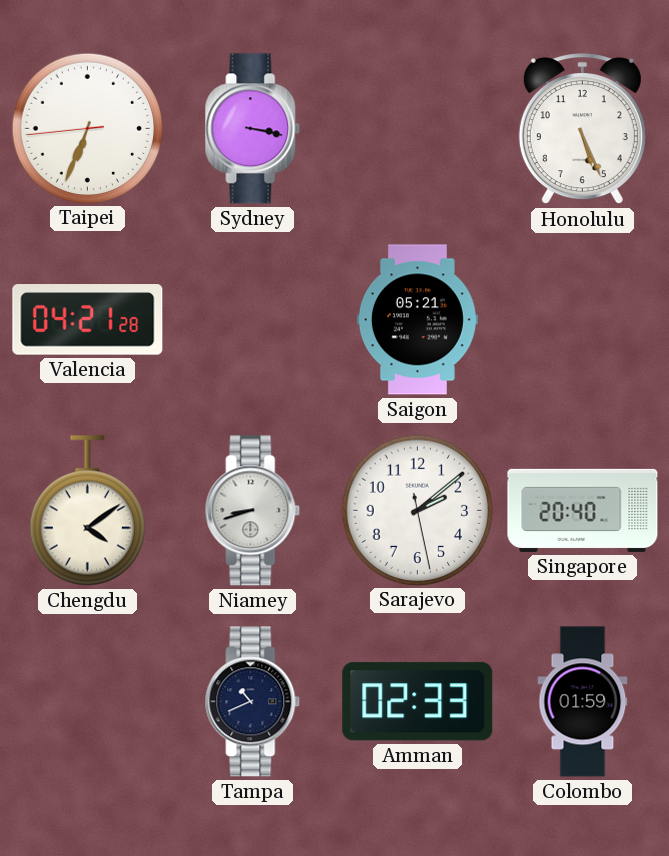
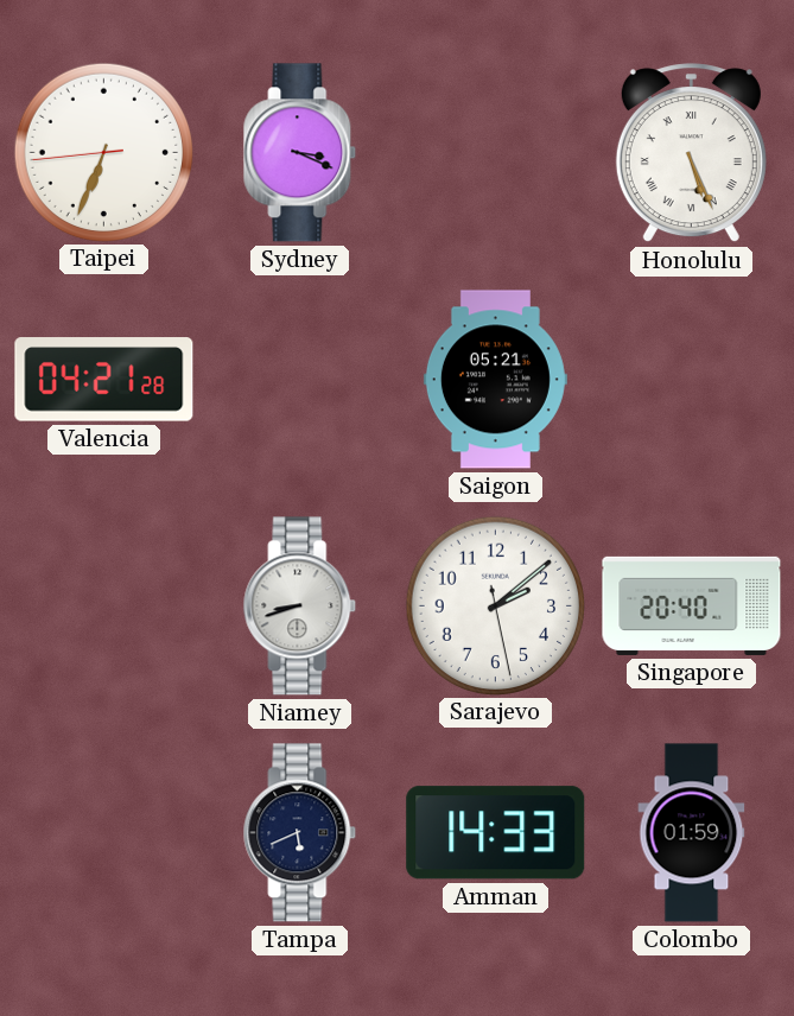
Sydney: 3:17 -> 3:19 (300, 153)
Honolulu numerals: Arabic -> Roman (691, 153)
Chengdu: 4:09 -> none (87, 511)
Tampa: 10:41 -> 5:41 (300, 833)
Amman: 02:33 -> 14:33 (496, 833)
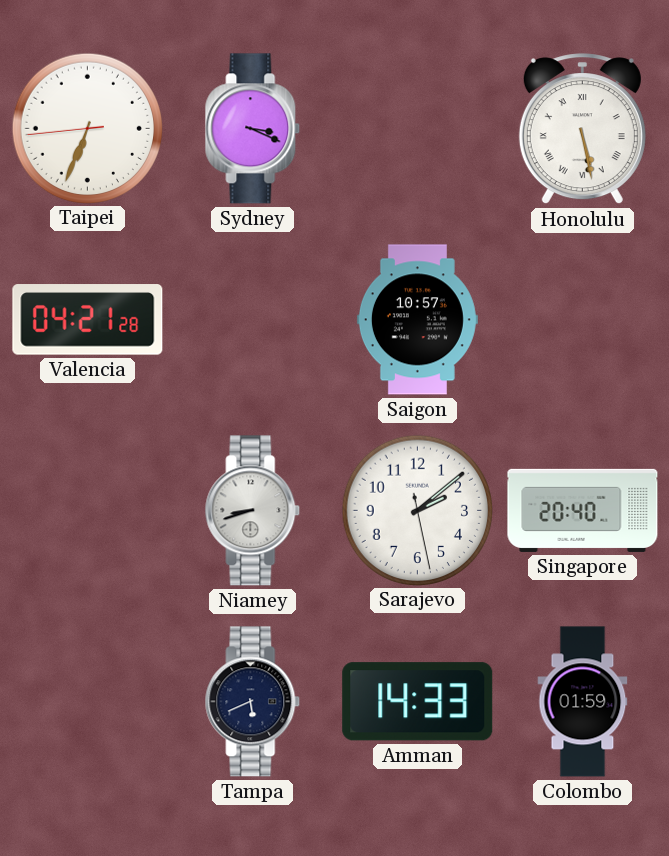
Honolulu: 5:26 -> 5:28 (582, 129)
Saigon: 05:21 -> 10:57 (417, 320)
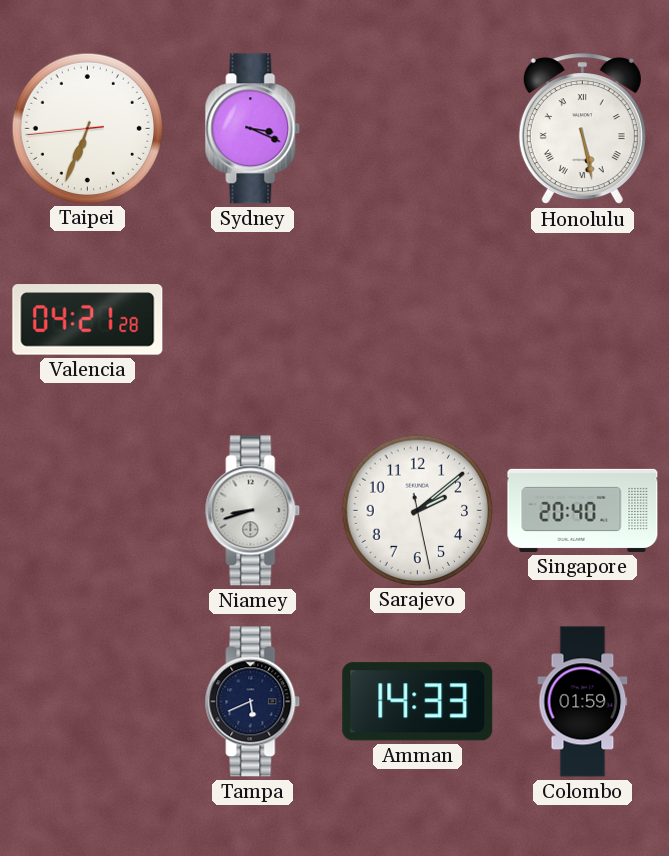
Saigon: 10:57 -> none (417, 320)
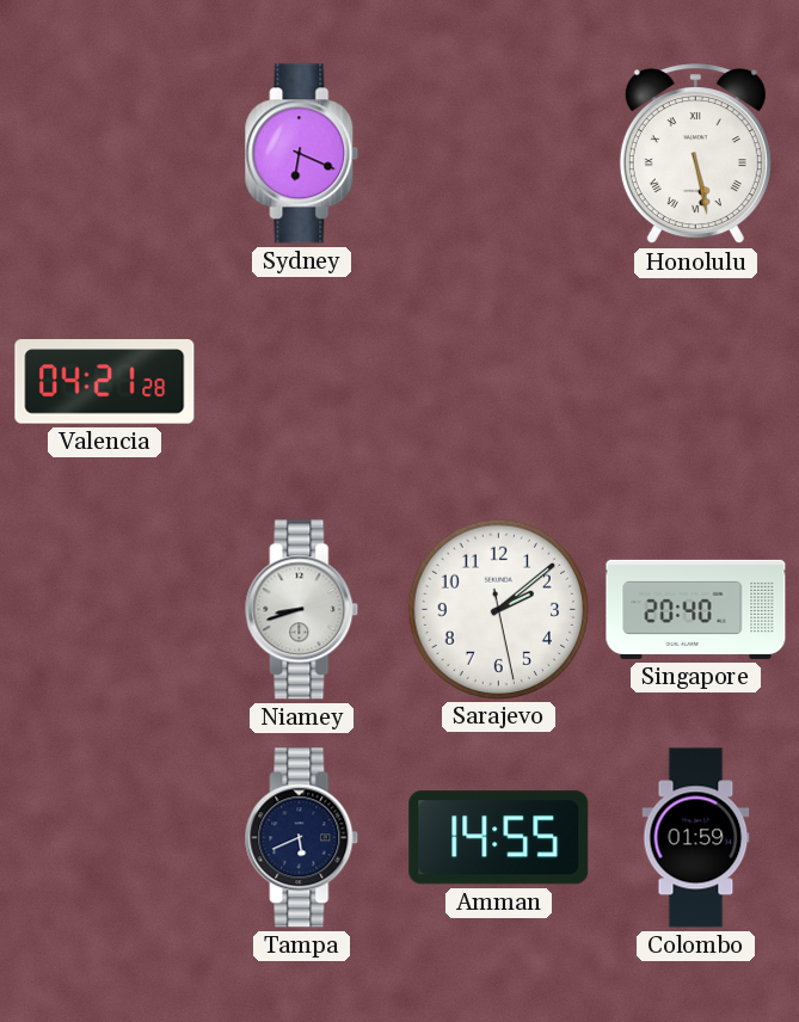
Taipei: 6:33 -> none (87, 128)
Sydney: 3:19 -> 6:19 (302, 154)
Amman: 14:33 -> 14:55 (499, 838)
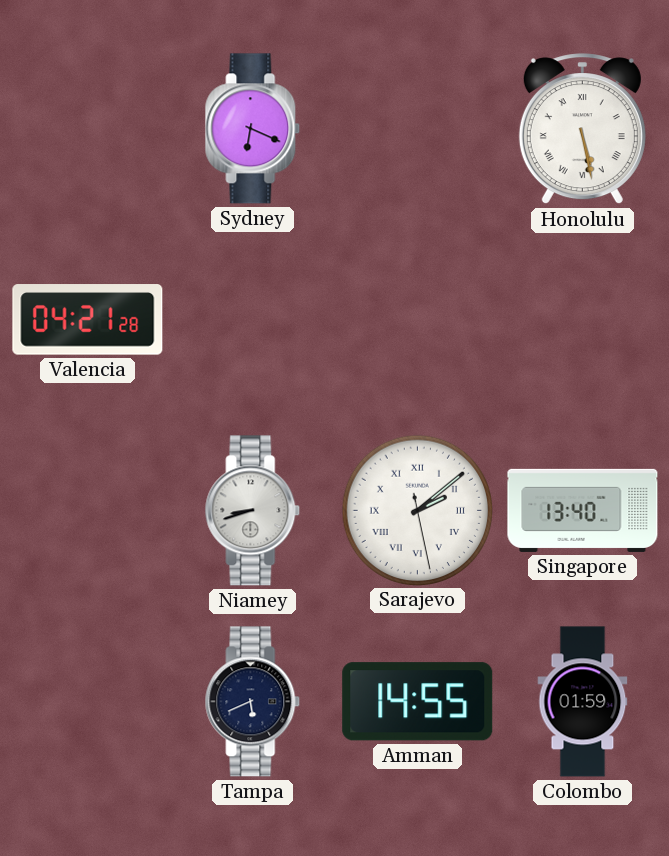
Sarajevo numerals: Arabic -> Roman (417, 510)
Singapore: 20:40 -> 13:40 (583, 510)
